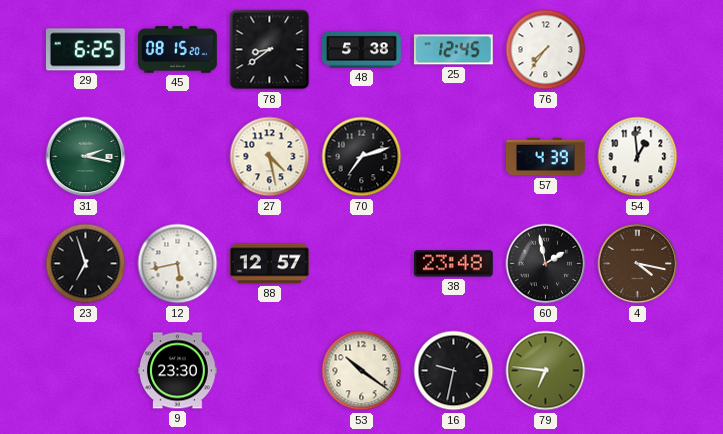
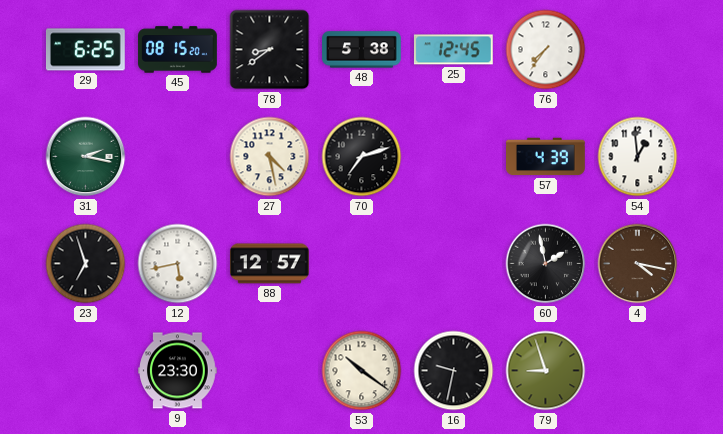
38: 23:48 -> none (454, 264)
79: 6:46 -> 8:57 (546, 371)
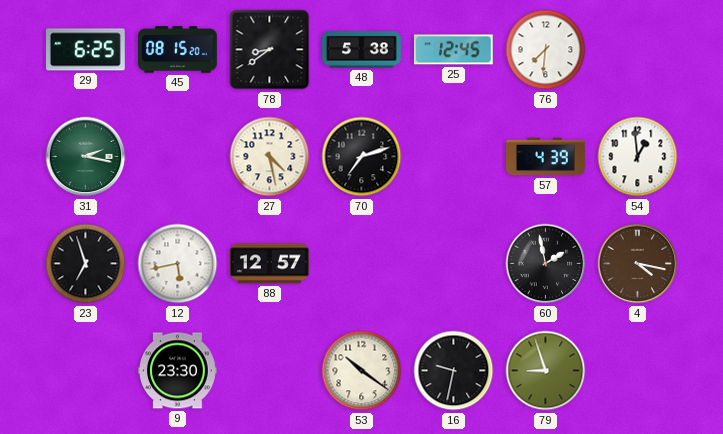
76: 7:36 -> 7:31 (546, 50)
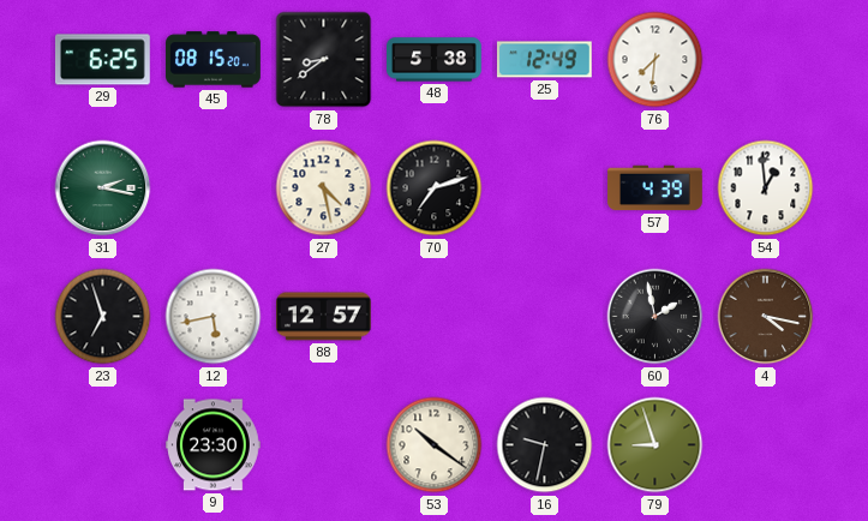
25: 12:45 -> 12:49 (544, 60)
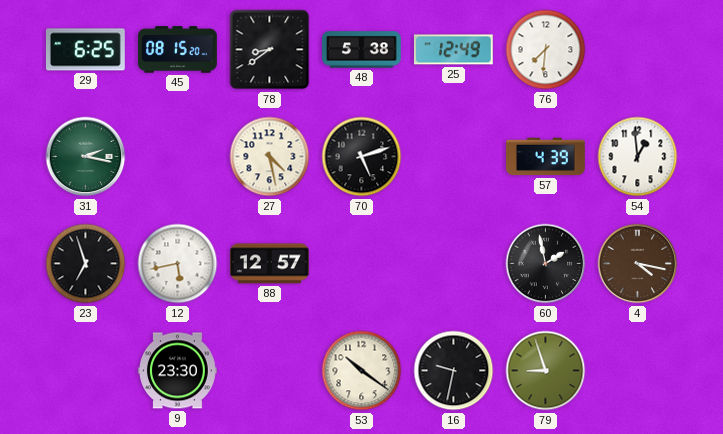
70: 7:12 -> 5:12 (362, 157)
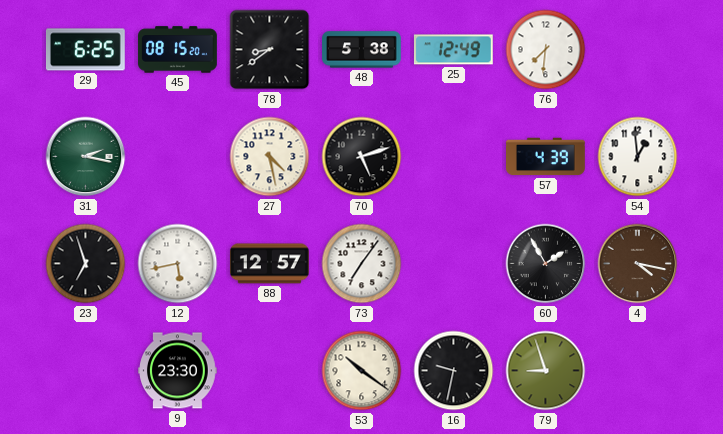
73: none -> 7:06 (362, 264)
60: 1:58 -> 1:55 (546, 264)
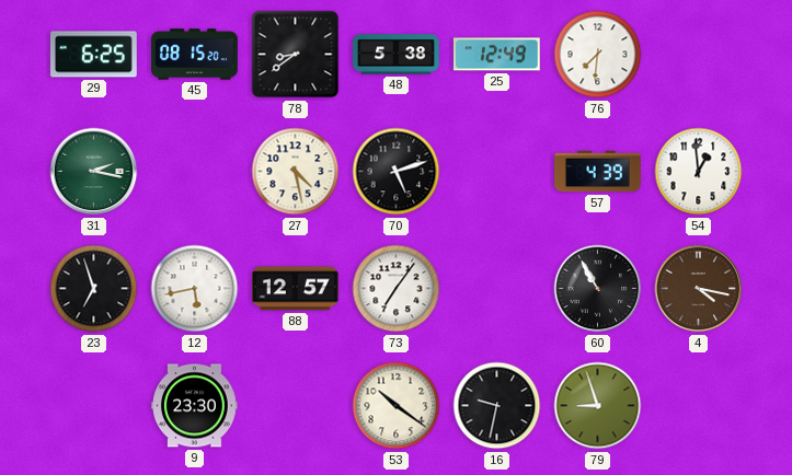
60: 1:55 -> 10:55 (598, 289)
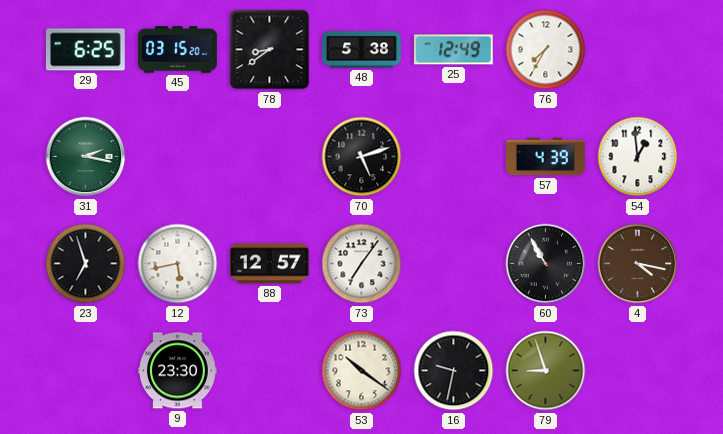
45: 08:15 -> 03:15 (178, 50)
76: 7:31 -> 7:35 (546, 50)
27: 4:28 -> none (296, 172)
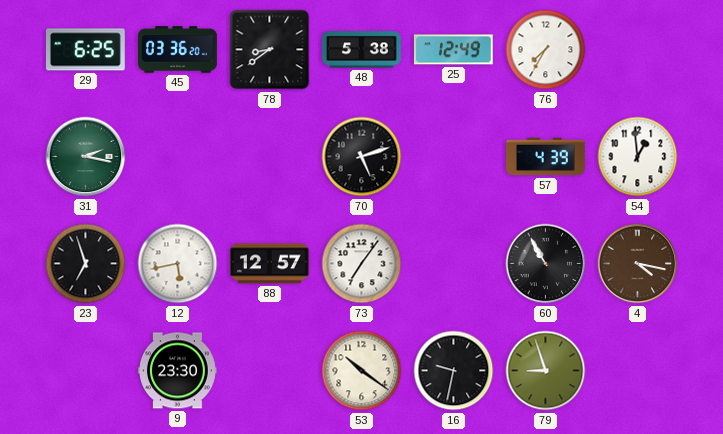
45: 03:15 -> 03:36 (178, 50)
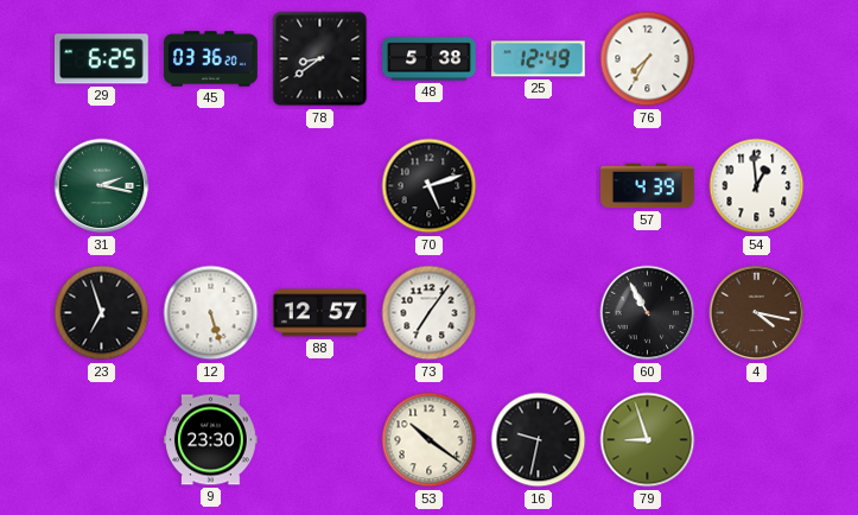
12: 5:43 -> 5:27 (211, 313)
